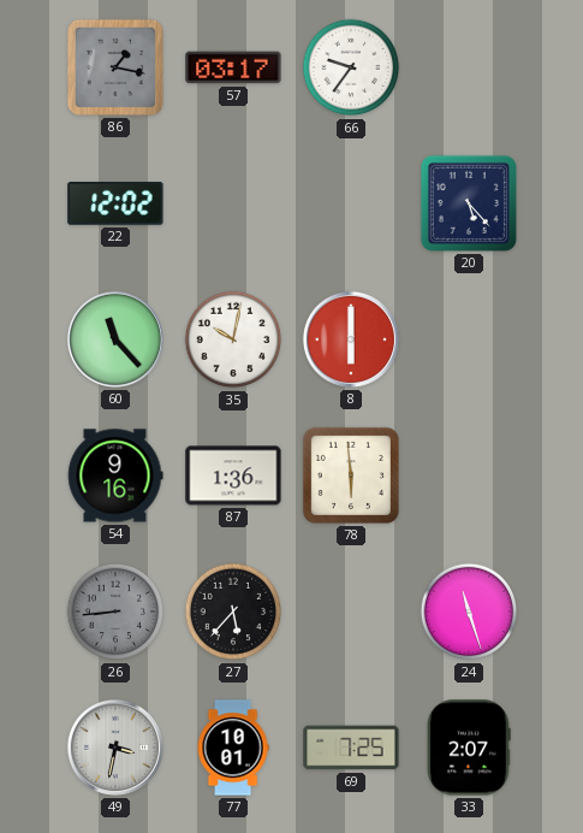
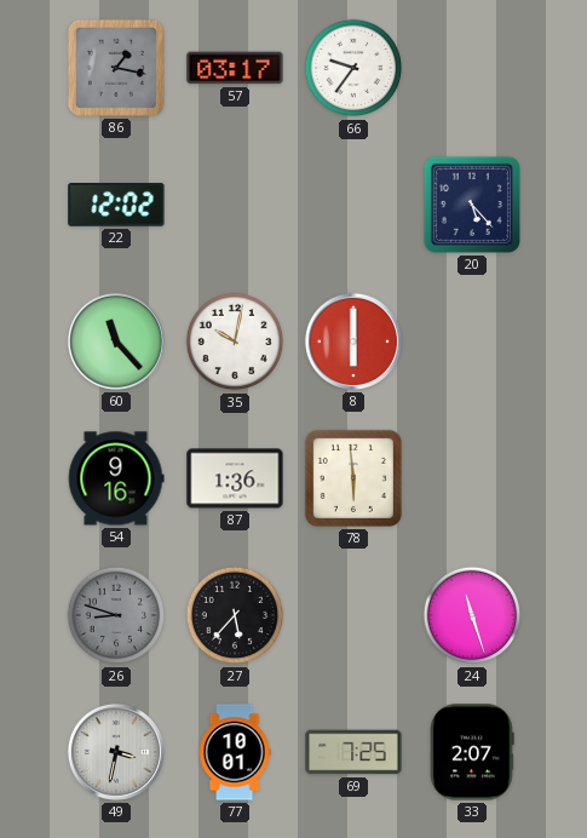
26: 8:44 -> 8:48 (116, 615)
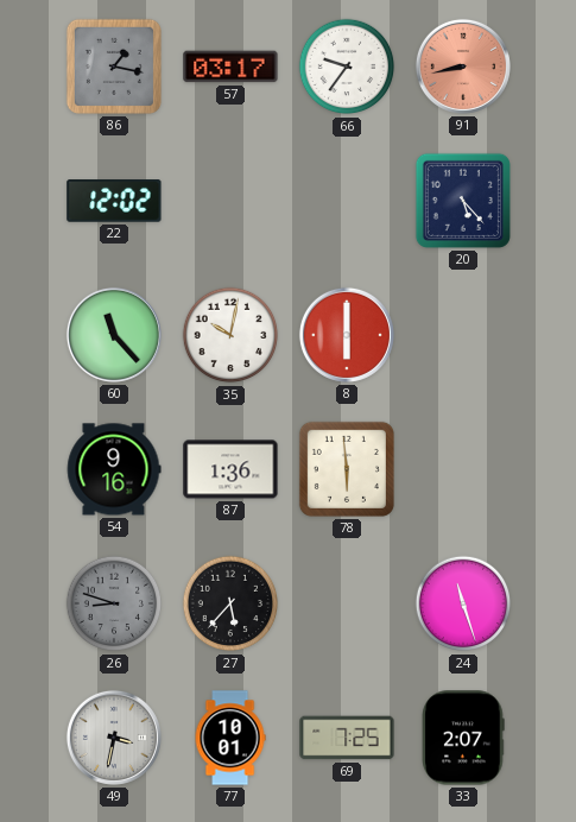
91: none -> 8:43 (463, 67)
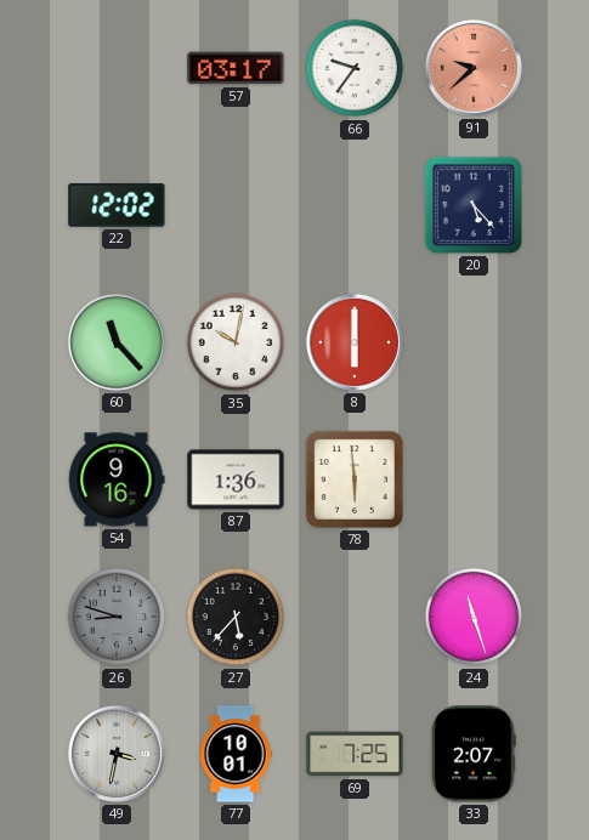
86: 1:17 -> none (114, 67)
91: 8:43 -> 9:38 (474, 68)
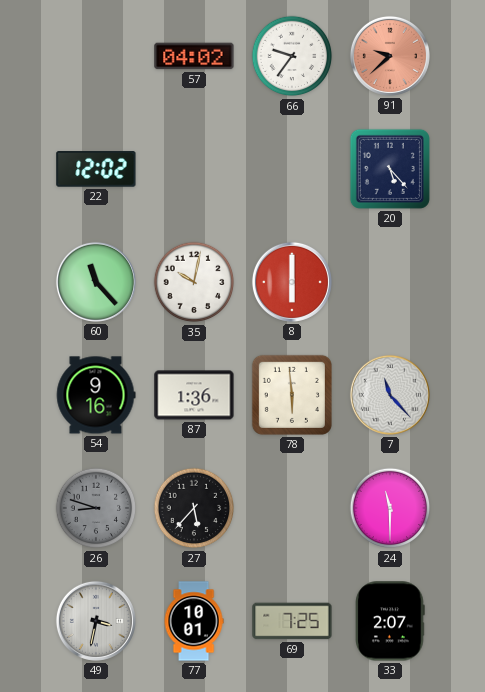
57: 03:17 -> 04:02 (194, 56)
7: none -> 11:23 (390, 395)
24: 11:27 -> 11:30 (390, 508)
